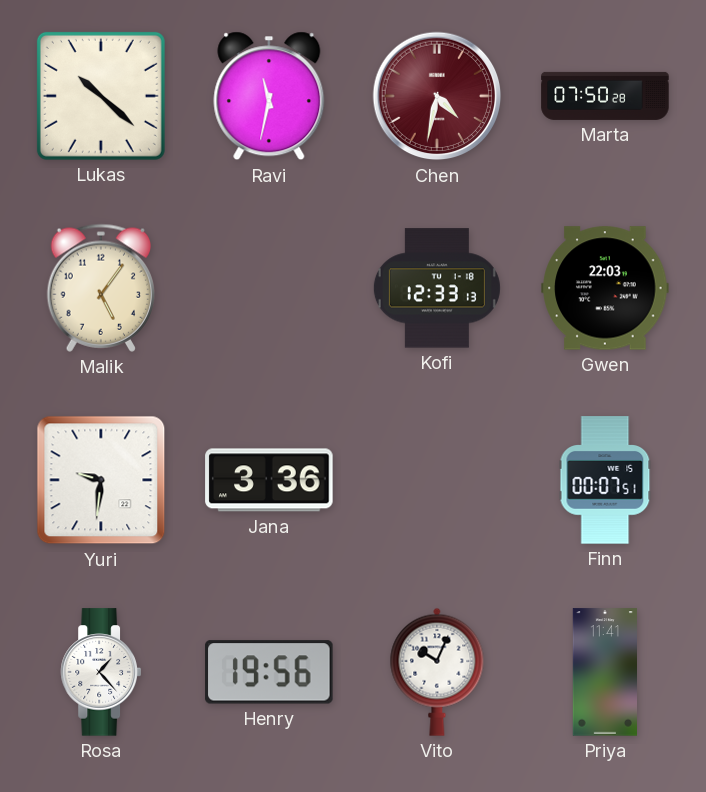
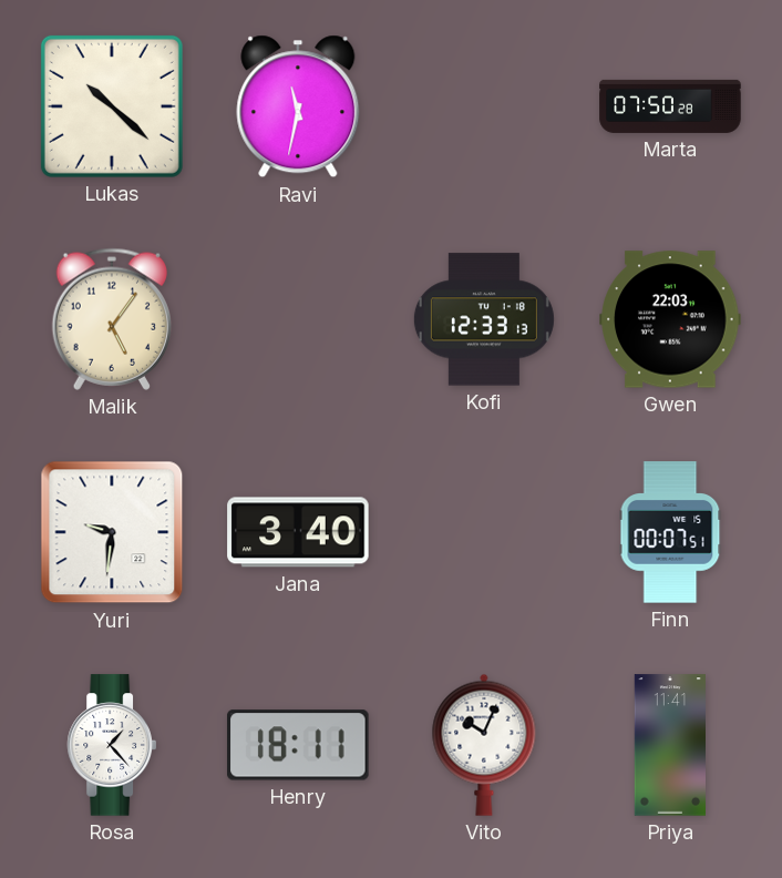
Chen: 4:32 -> none (437, 96)
Jana: 3:36 -> 3:40 (298, 532)
Henry: 19:56 -> 18:11 (298, 745)
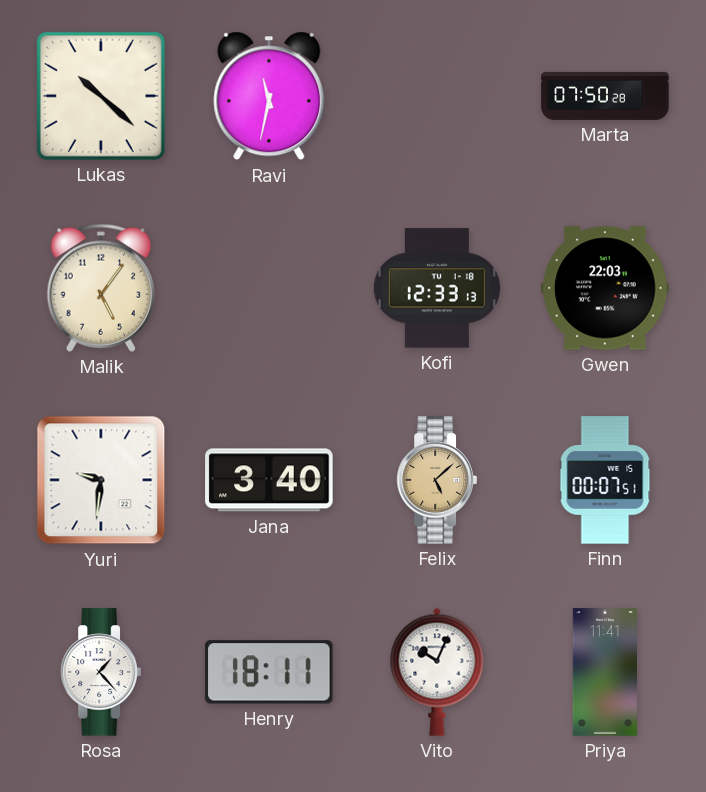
Felix: none -> 5:08 (436, 480)
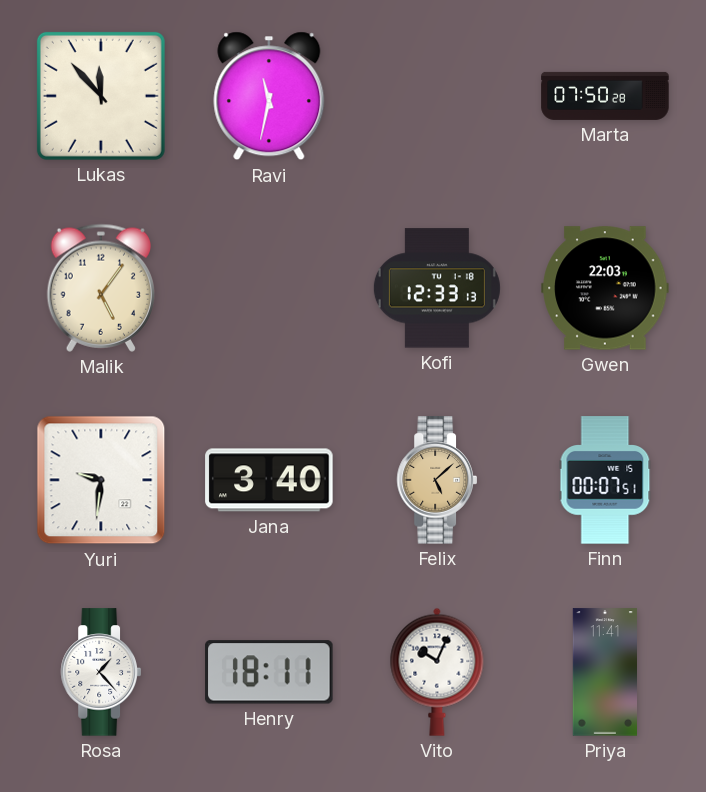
Lukas: 10:22 -> 11:53 (101, 96)
